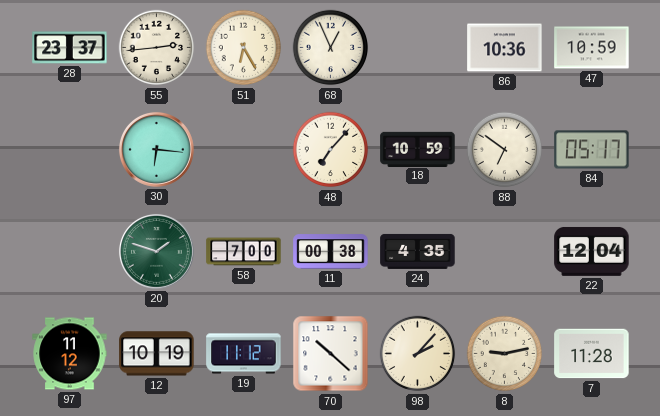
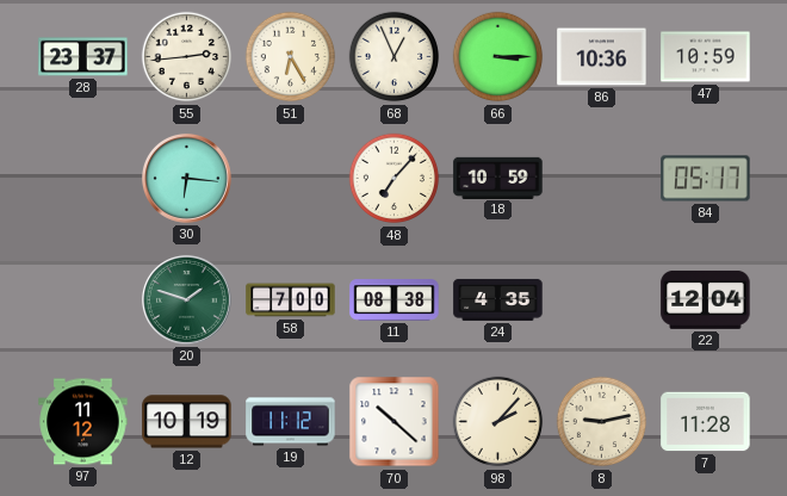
66: none -> 3:15 (498, 57)
88: 6:51 -> none (505, 150)
11: 00:38 -> 08:38 (395, 300)
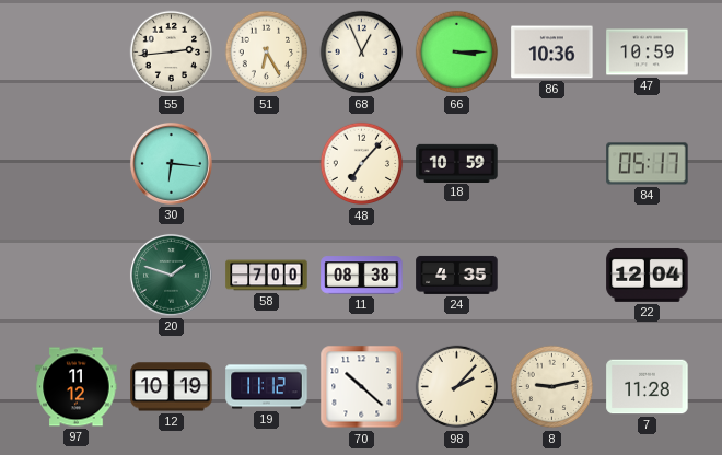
28: 23:37 -> none (83, 57)
